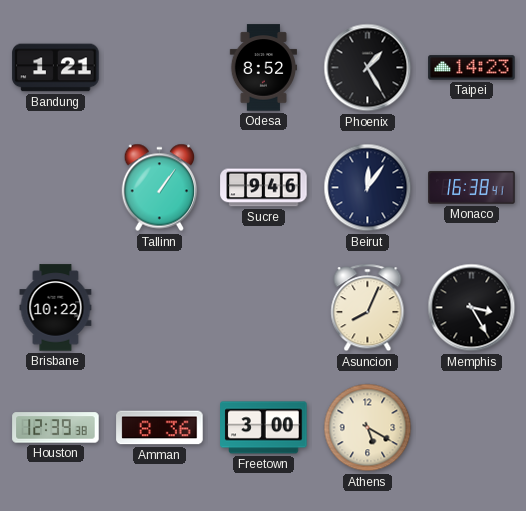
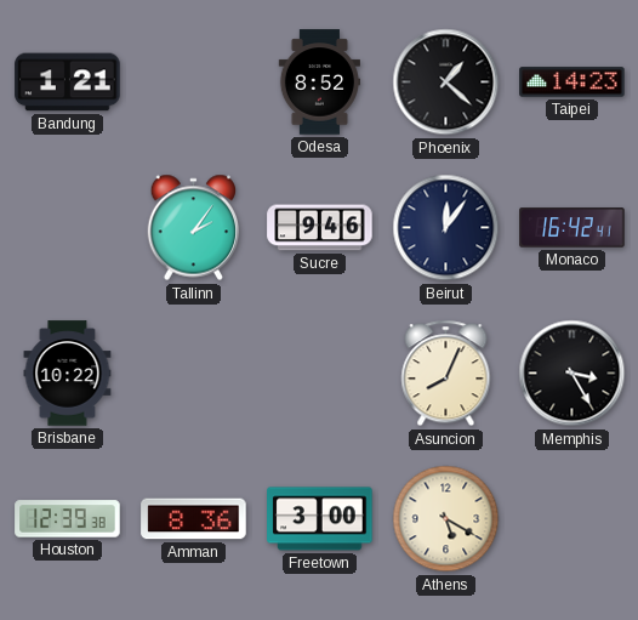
Phoenix: 1:25 -> 1:22 (446, 83)
Tallinn: 1:06 -> 2:06 (194, 228)
Monaco: 16:38 -> 16:42 (573, 228)
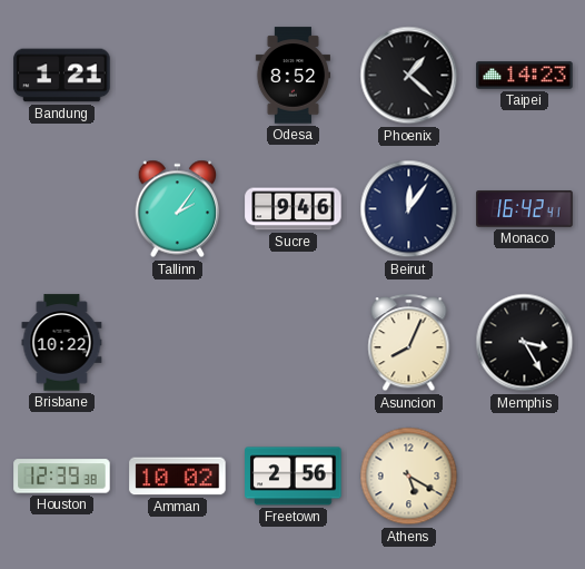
Amman: 8:36 -> 10:02 (178, 477)
Freetown: 3:00 -> 2:56 (294, 477)
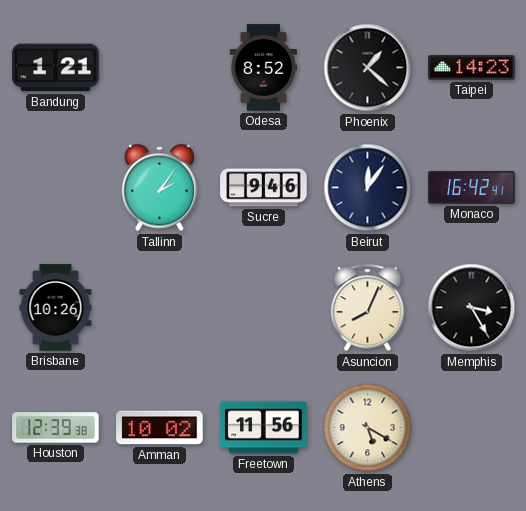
Brisbane: 10:22 -> 10:26 (56, 308)
Freetown: 2:56 -> 11:56 (264, 428)
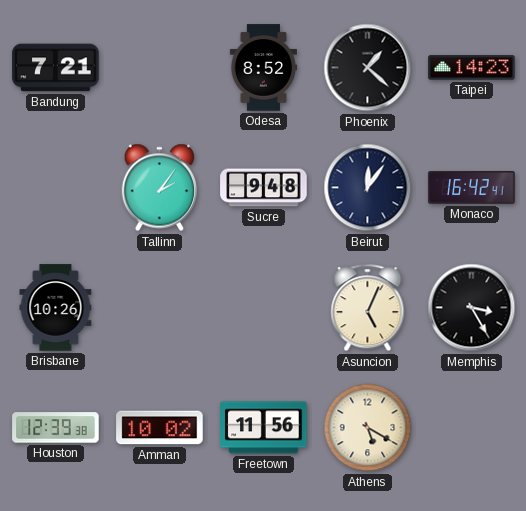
Bandung: 1:21 -> 7:21 (56, 68)
Sucre: 9:46 -> 9:48 (264, 188)
Asuncion: 8:04 -> 5:04 (368, 308)
